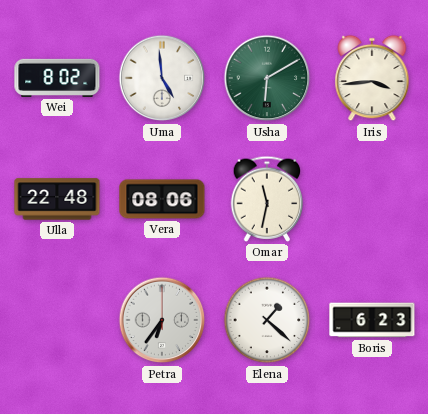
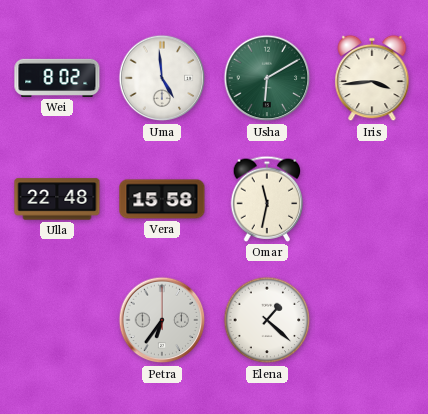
Vera: 08:06 -> 15:58 (162, 199)
Boris: 6:23 -> none (372, 320)
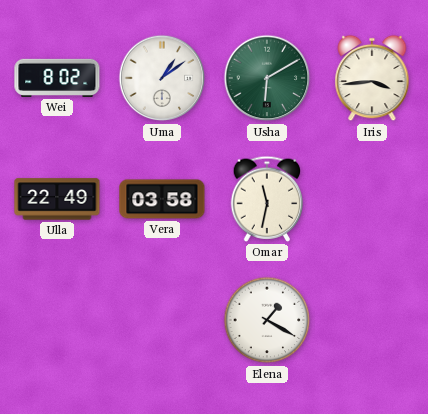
Uma: 4:59 -> 1:09 (162, 78)
Ulla: 22:48 -> 22:49 (57, 199)
Vera: 15:58 -> 03:58 (162, 199)
Petra: 6:36 -> none (162, 320)
Elena: 1:22 -> 1:20 (267, 320)
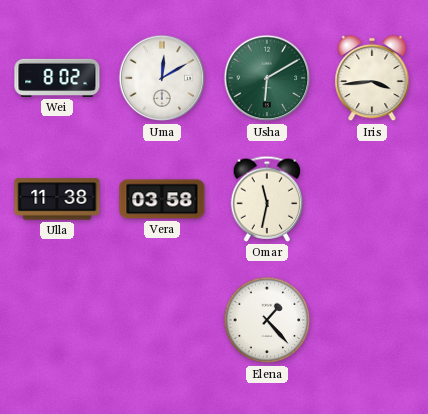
Uma: 1:09 -> 12:10 (162, 78)
Ulla: 22:49 -> 11:38 (57, 199)
Elena: 1:20 -> 1:23 (267, 320)
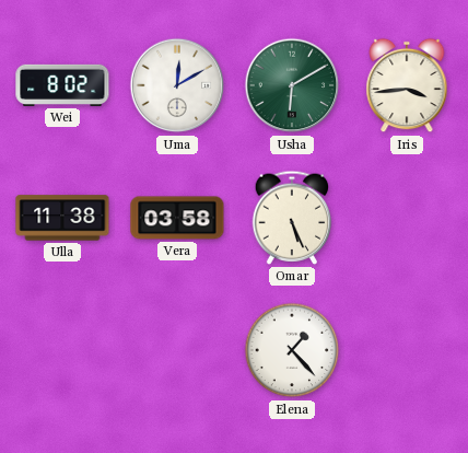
Omar: 11:32 -> 5:26 (292, 218)
